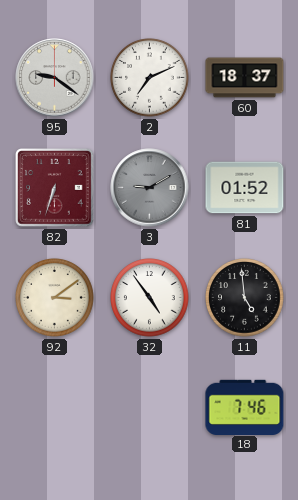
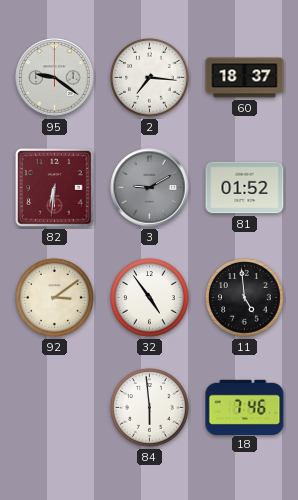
2: 7:11 -> 7:16 (150, 78)
82: 6:33 -> 6:31 (55, 188)
84: none -> 5:59 (150, 408)
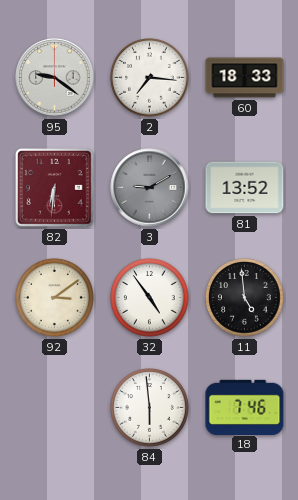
60: 18:37 -> 18:33 (245, 78)
81: 01:52 -> 13:52 (245, 188)
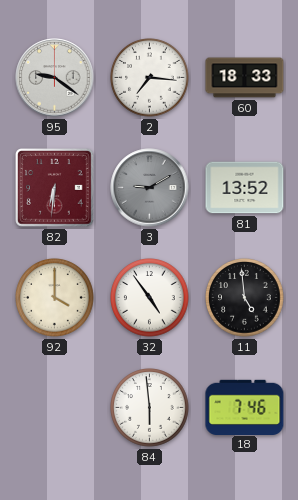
92: 3:09 -> 4:00 (55, 298)
